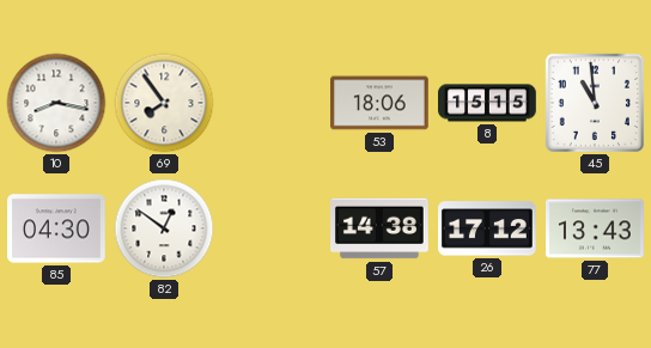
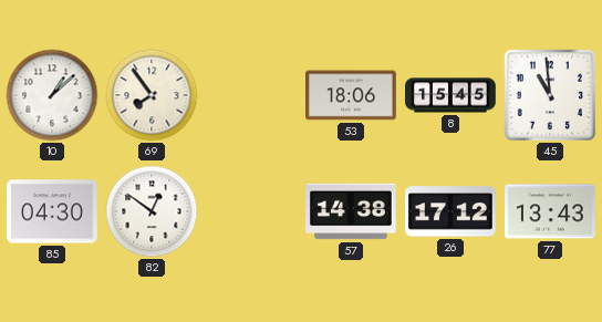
10: 8:17 -> 1:08 (52, 95)
8: 15:15 -> 15:45 (450, 95)
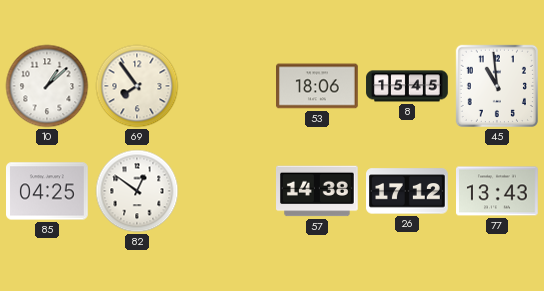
85: 04:30 -> 04:25 (48, 191)
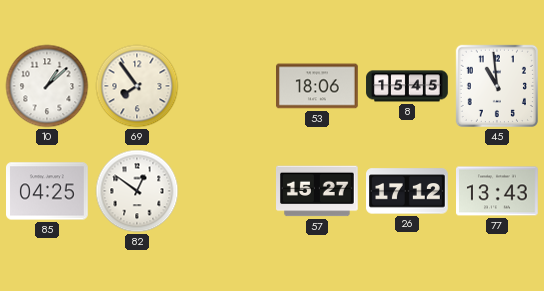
57: 14:38 -> 15:27 (318, 191)
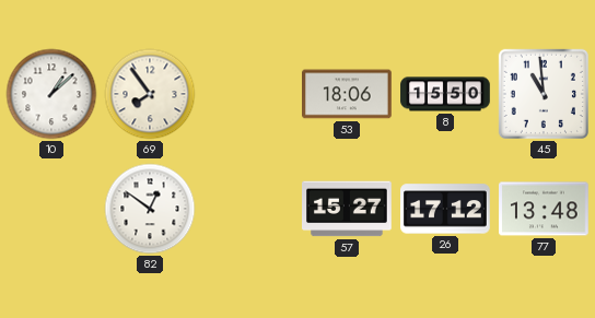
8: 15:45 -> 15:50 (445, 94)
85: 04:25 -> none (48, 191)
77: 13:43 -> 13:48 (545, 209)
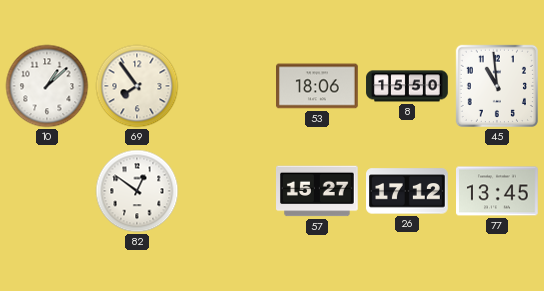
77: 13:48 -> 13:45 (498, 191)
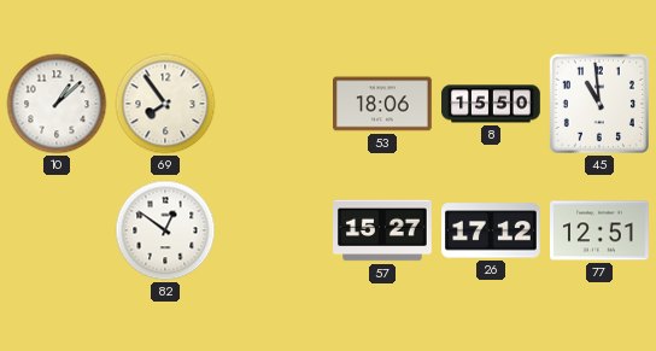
77: 13:45 -> 12:51 (601, 230)
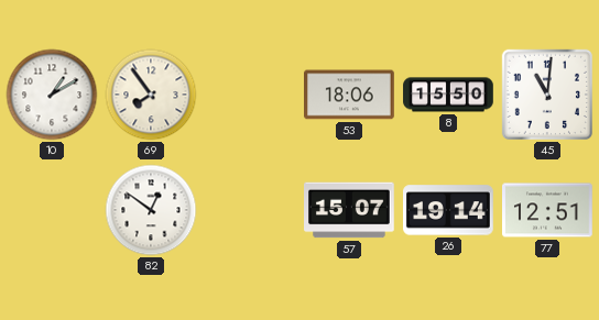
10: 1:08 -> 1:10 (52, 95)
45: 10:59 -> 11:01 (547, 95)
57: 15:27 -> 15:07 (350, 210)
26: 17:12 -> 19:14 (448, 210)
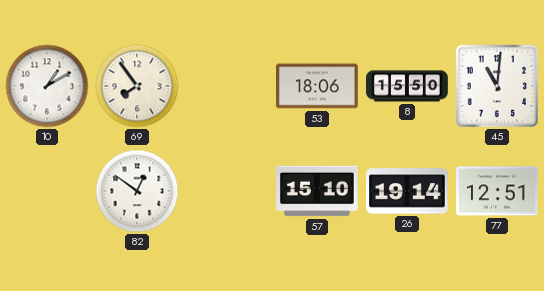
57: 15:07 -> 15:10 (318, 191)
